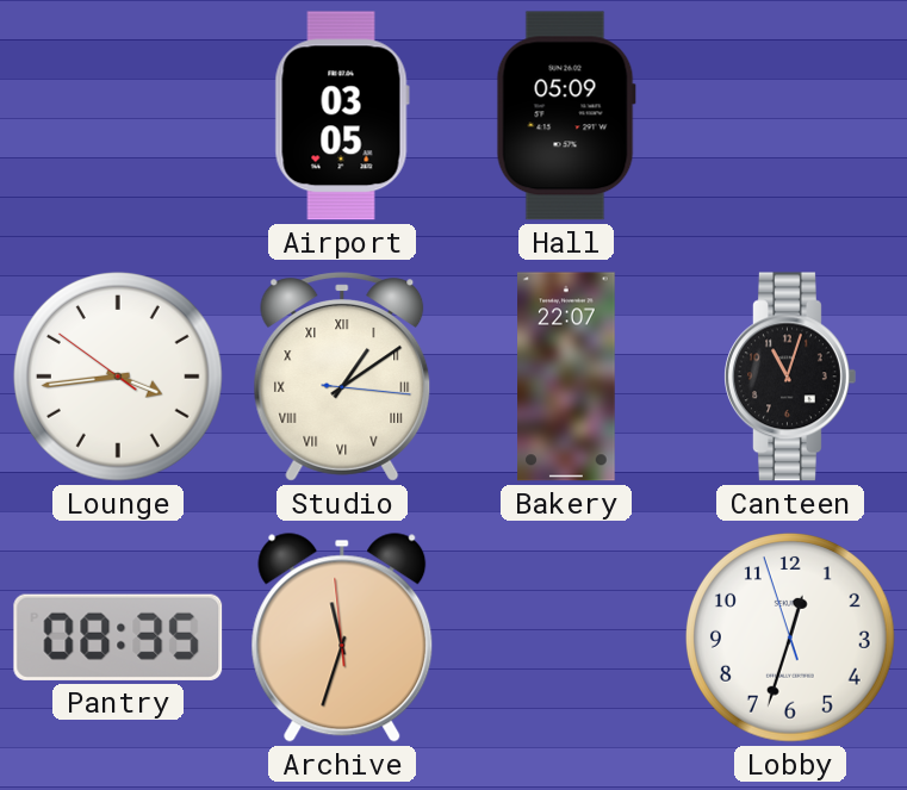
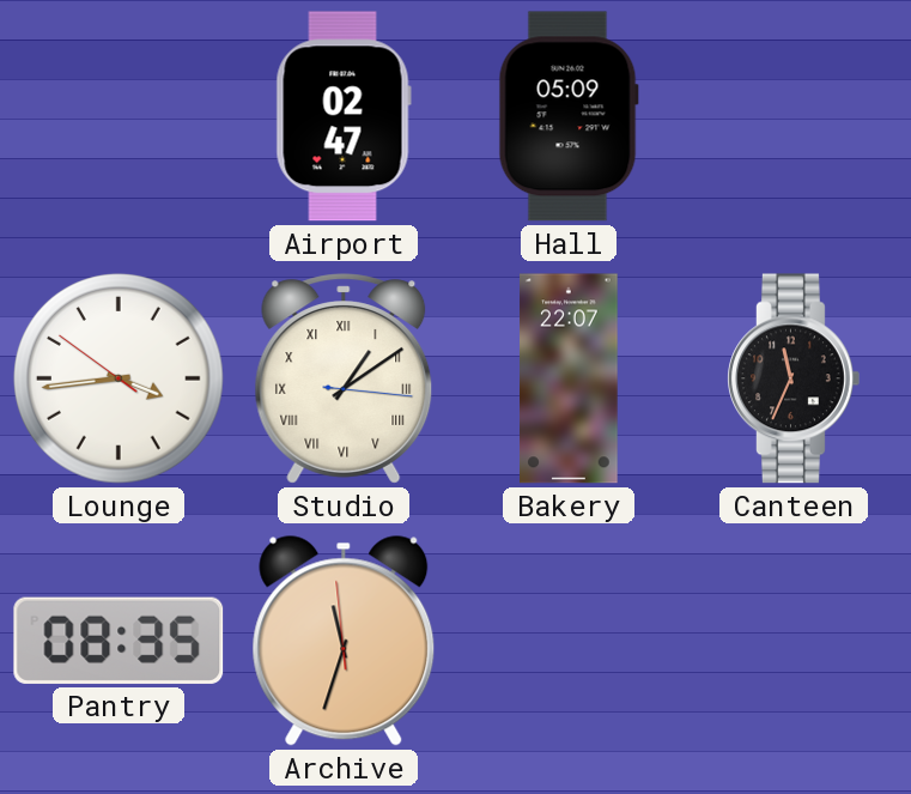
Airport: 03:05 -> 02:47 (344, 116)
Canteen: 11:03 -> 11:34 (794, 378)
Lobby: 12:32 -> none (790, 637)
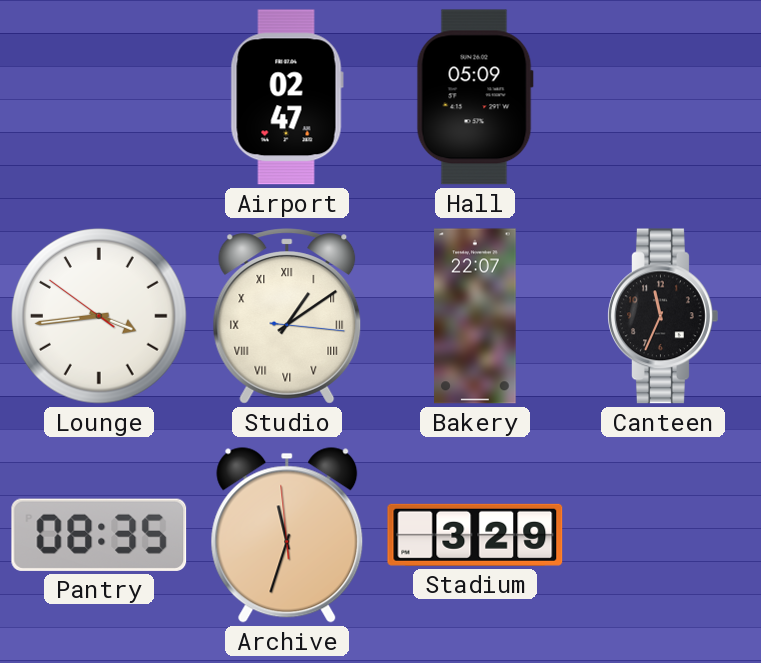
Stadium: none -> 3:29 (475, 535)
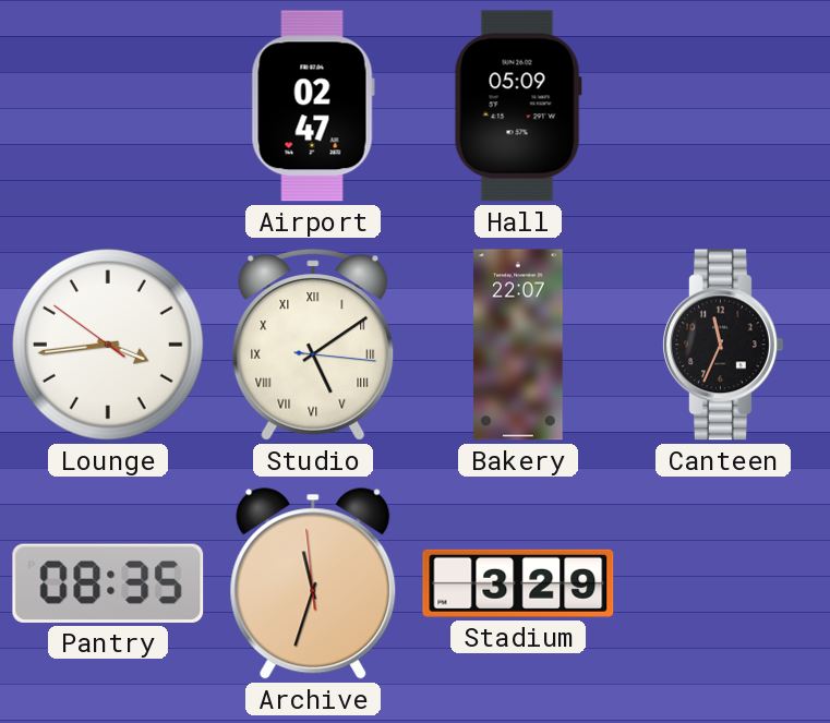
Studio: 1:09 -> 5:09 (313, 345)
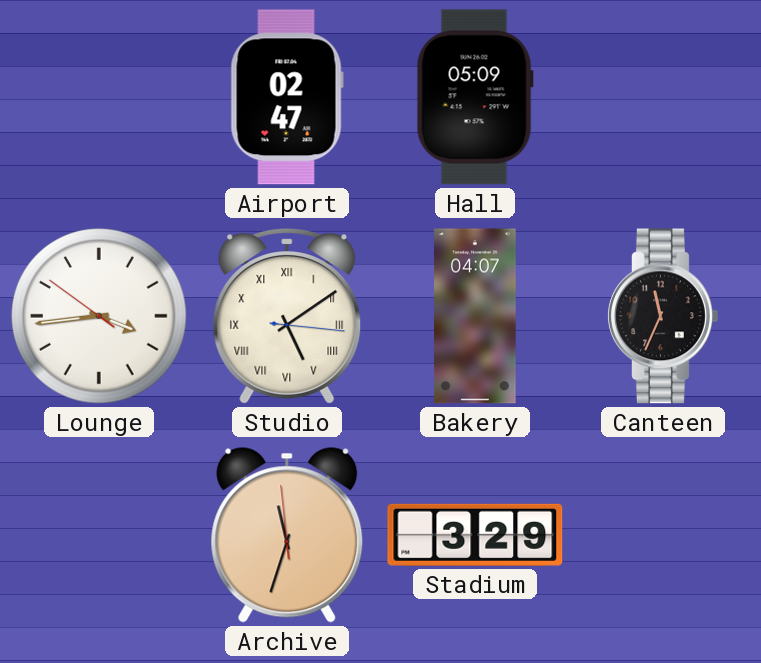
Bakery: 22:07 -> 04:07 (475, 316)
Pantry: 08:35 -> none (108, 583)
